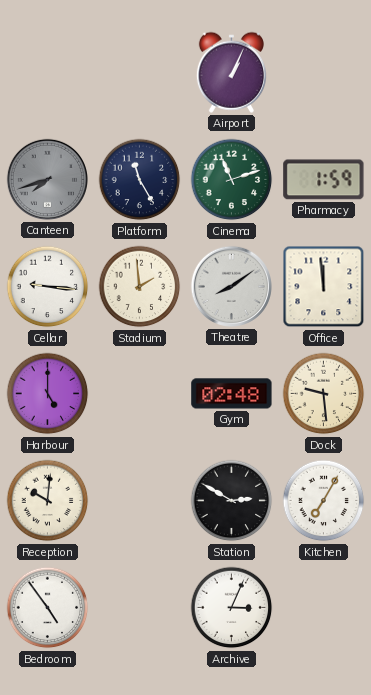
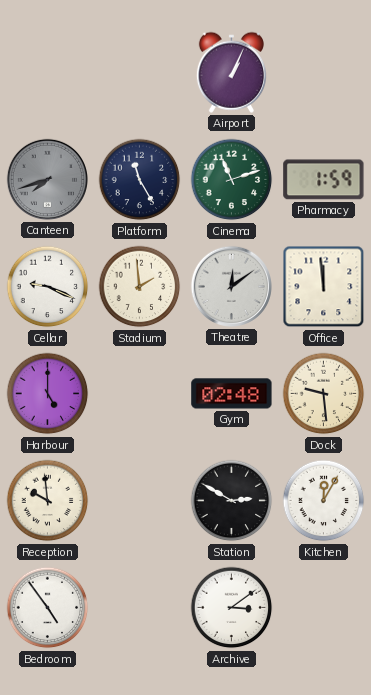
Cellar: 9:16 -> 9:19 (48, 287)
Theatre: 8:09 -> 12:09 (231, 286)
Reception: 10:01 -> 9:59 (48, 501)
Kitchen: 7:05 -> 12:05 (324, 501)
Archive: 3:04 -> 3:09 (232, 608)
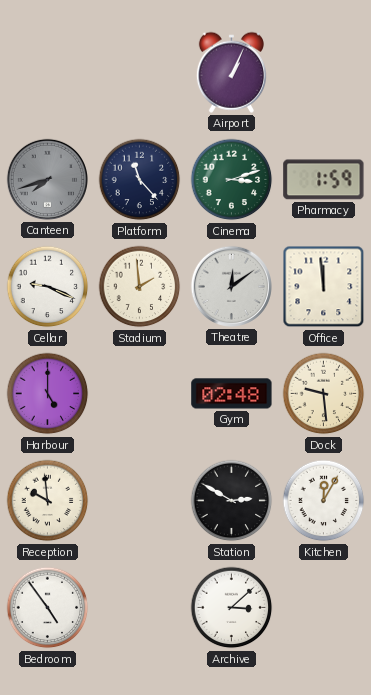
Platform: 11:25 -> 11:23 (140, 180)
Cinema: 11:12 -> 3:12 (232, 180)
Archive: 3:09 -> 3:08 (232, 608)
